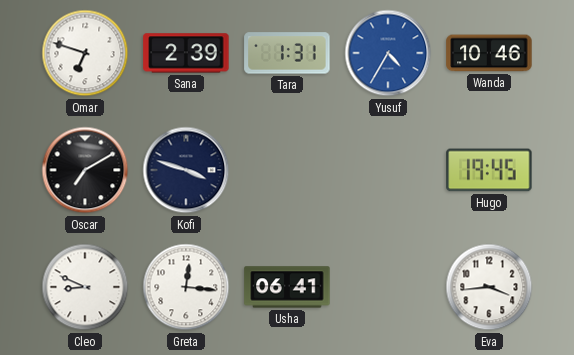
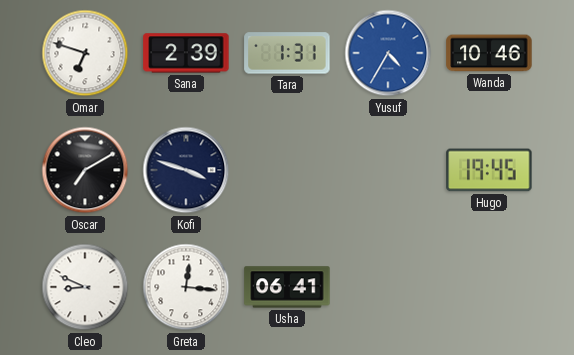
Eva: 3:44 -> none (489, 287)
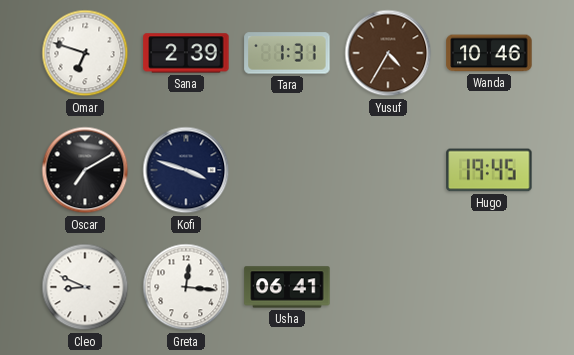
Yusuf dial: blue -> brown (388, 53)
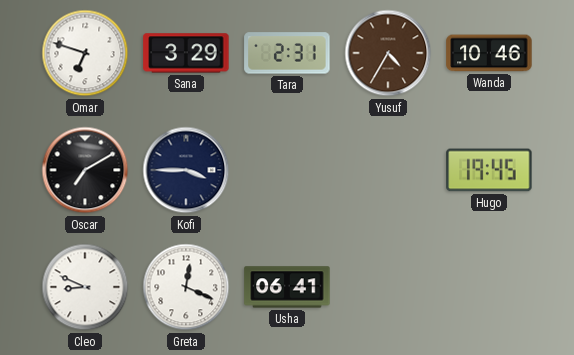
Sana: 2:39 -> 3:29 (186, 53)
Tara: 1:31 -> 2:31 (287, 53)
Kofi: 3:48 -> 3:45 (186, 170)
Greta: 12:16 -> 12:19 (186, 287)
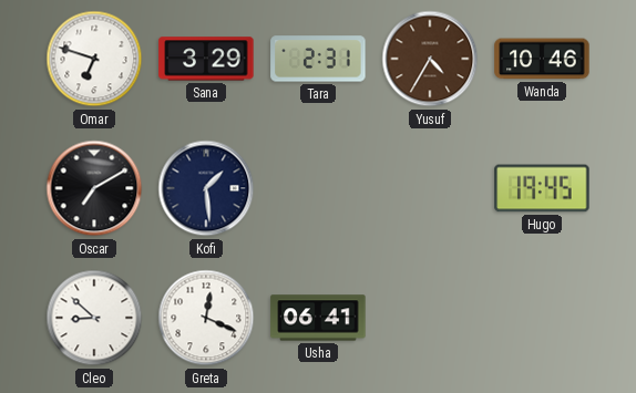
Kofi: 3:45 -> 1:29 (206, 188)
Cleo: 8:49 -> 8:52 (94, 318)
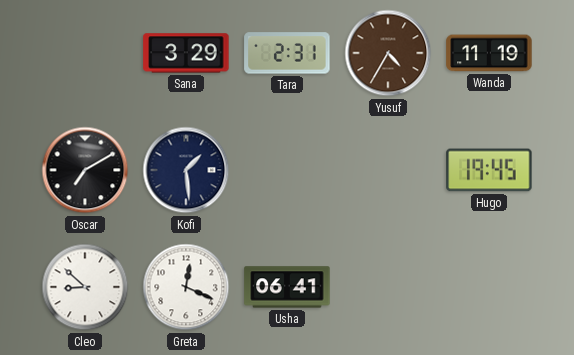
Omar: 6:48 -> none (94, 59)
Wanda: 10:46 -> 11:19 (489, 53)
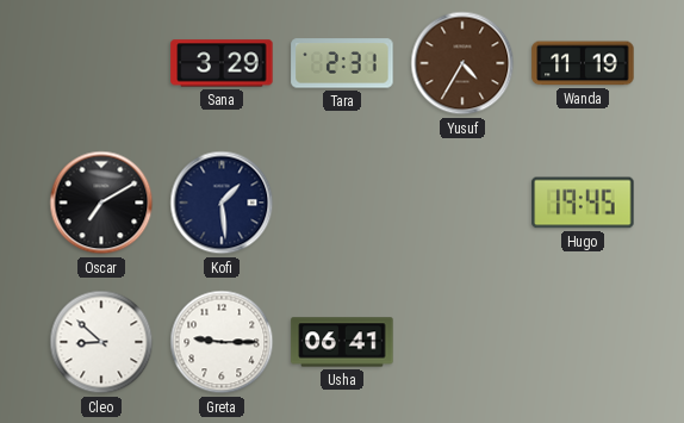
Greta: 12:19 -> 9:15 (222, 342)
